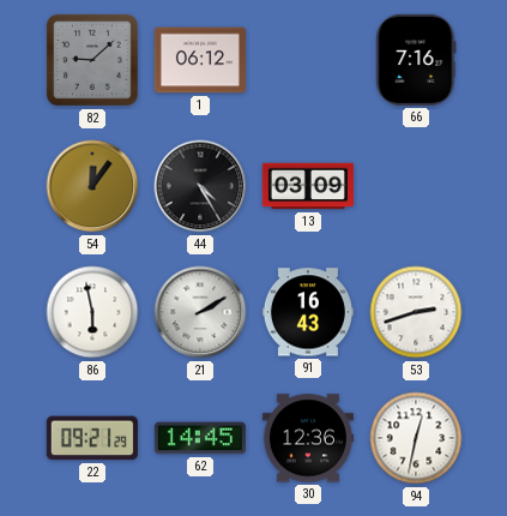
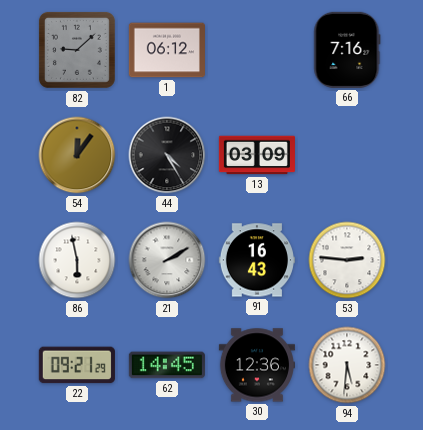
53: 2:42 -> 2:46 (347, 260)
94: 12:32 -> 5:31 (347, 365)
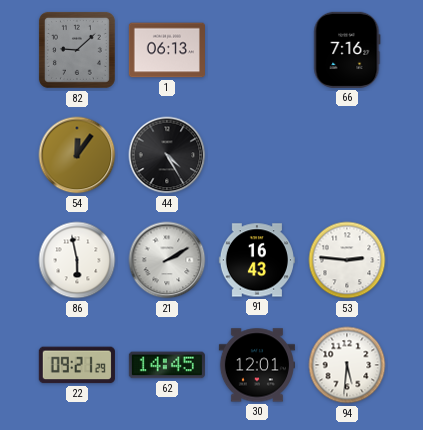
1: 06:12 -> 06:13 (167, 50)
13: 03:09 -> none (257, 155)
30: 12:36 -> 12:01 (257, 365)
